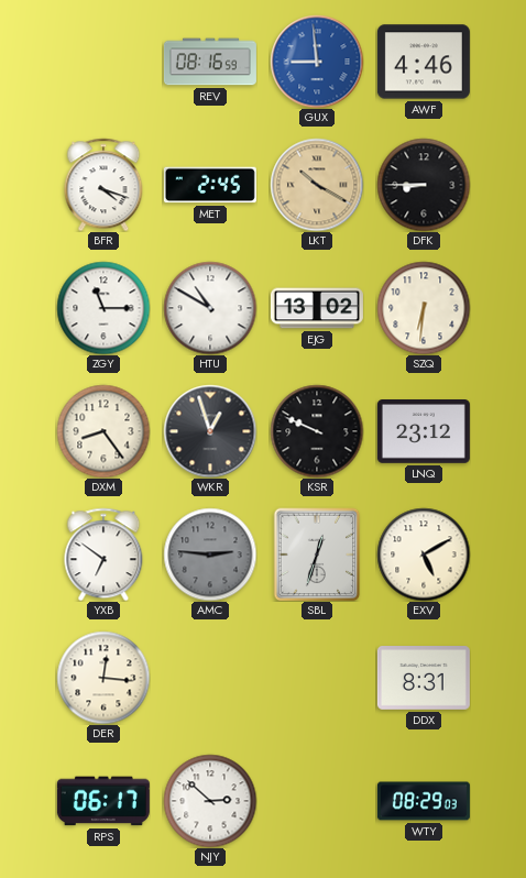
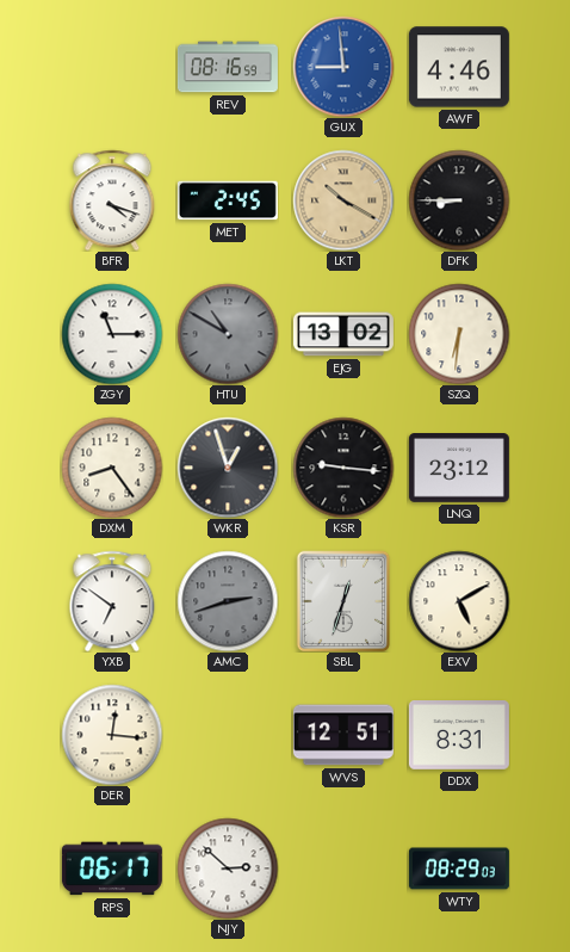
HTU dial: white -> grey (228, 334)
KSR: 9:49 -> 9:16 (343, 468)
AMC: 2:46 -> 2:42 (228, 601)
WVS: none -> 12:51 (343, 735)
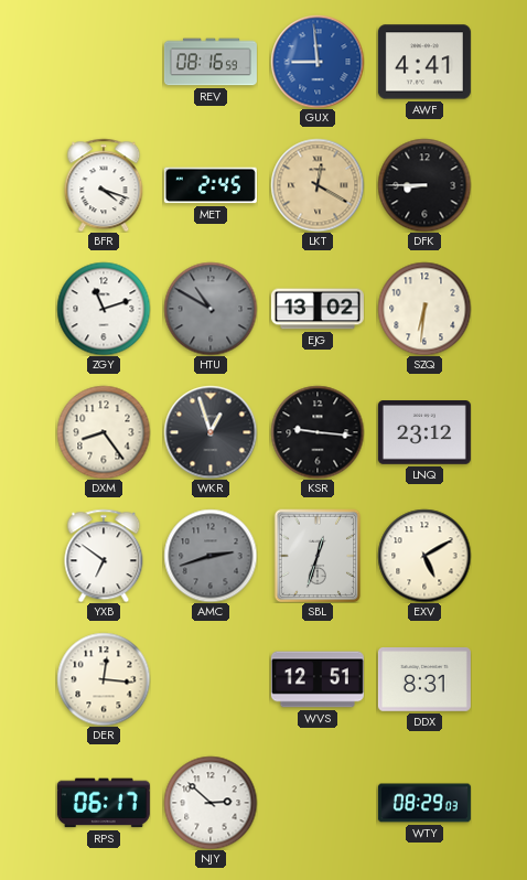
AWF: 4:46 -> 4:41 (424, 62)
LKT: 10:20 -> 12:20 (318, 185)
ZGY: 11:15 -> 11:12 (104, 309)
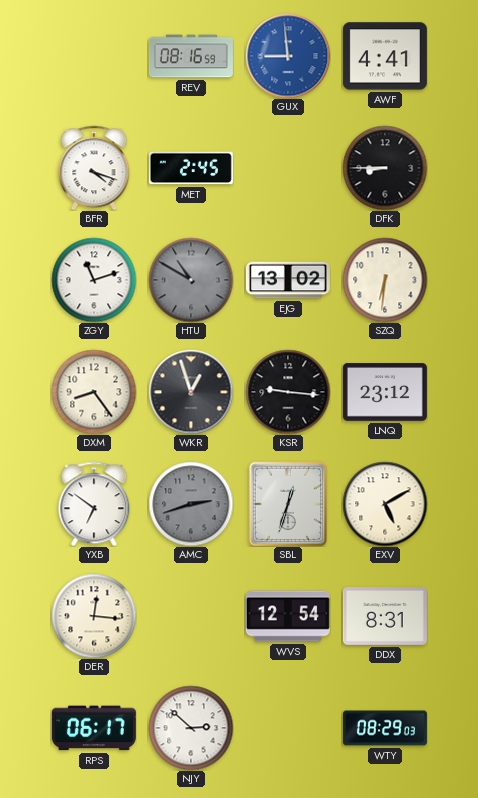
LKT: 12:20 -> none (318, 185)
WVS: 12:51 -> 12:54 (288, 616)
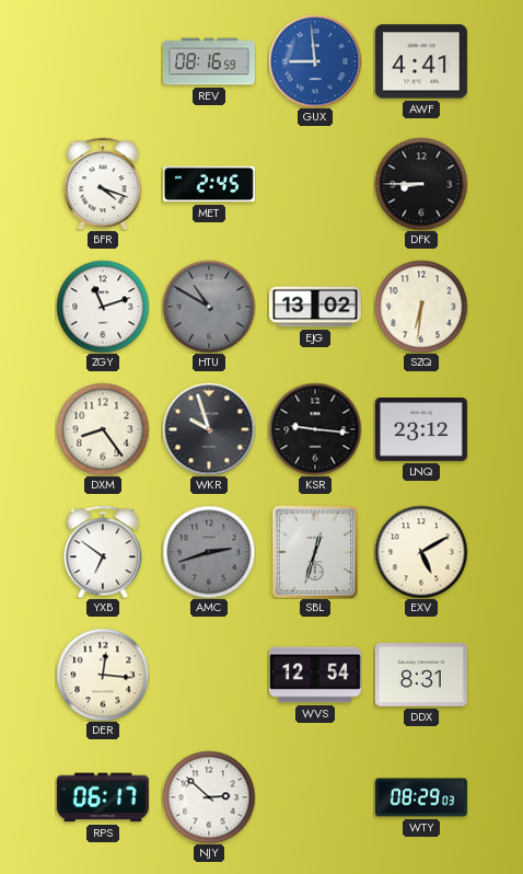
WKR: 12:57 -> 9:57 (209, 429)
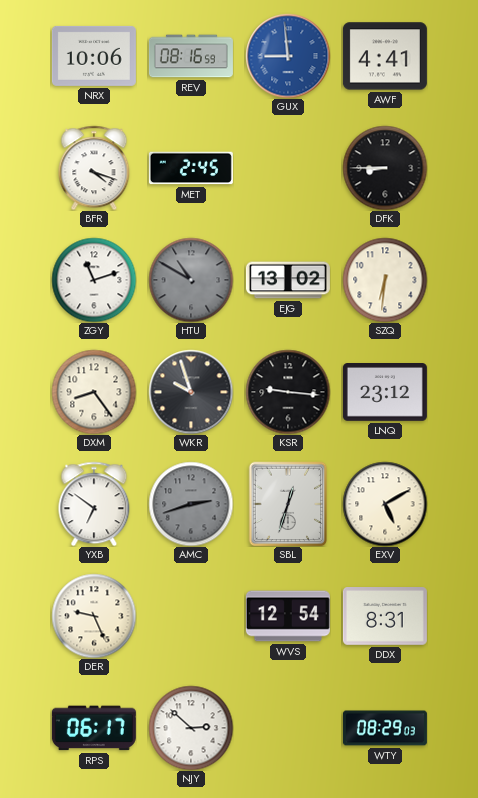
NRX: none -> 10:06 (94, 56)
DER: 12:16 -> 9:26 (94, 616)
